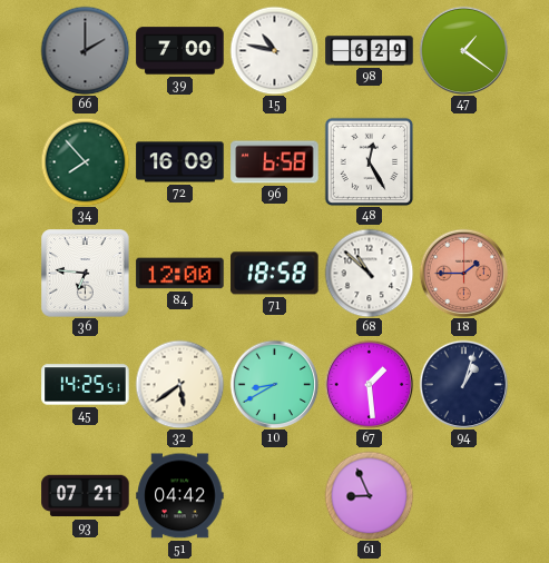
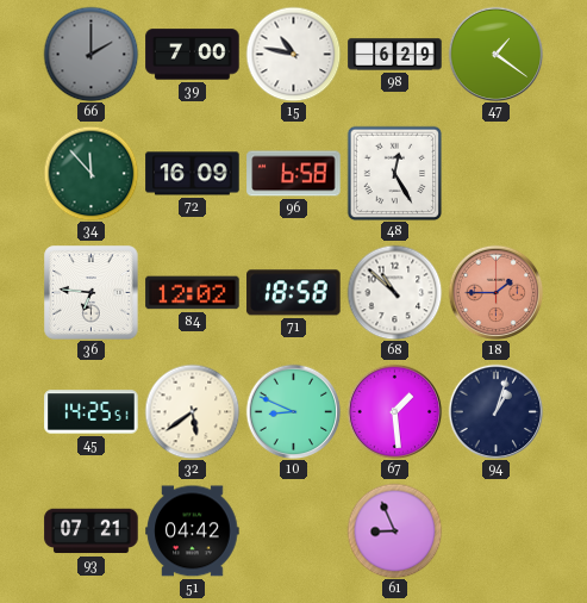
34: 7:53 -> 11:53 (90, 173)
84: 12:00 -> 12:02 (193, 293)
10: 8:40 -> 8:49 (293, 411)
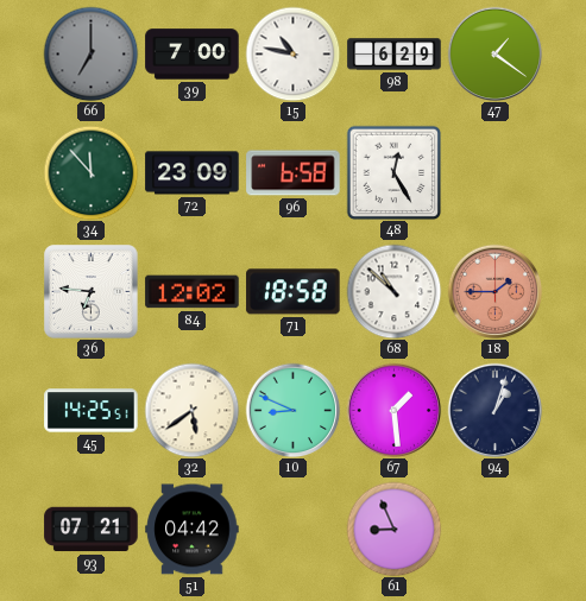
66: 2:00 -> 7:00 (90, 53)
72: 16:09 -> 23:09 (193, 173)
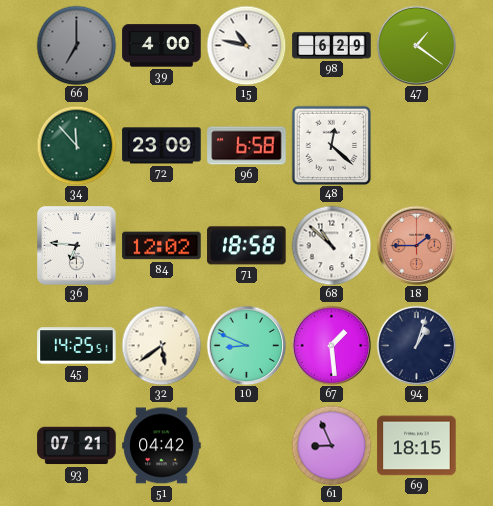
39: 7:00 -> 4:00 (162, 46)
48: 12:25 -> 12:22 (331, 145)
69: none -> 18:15 (417, 446)
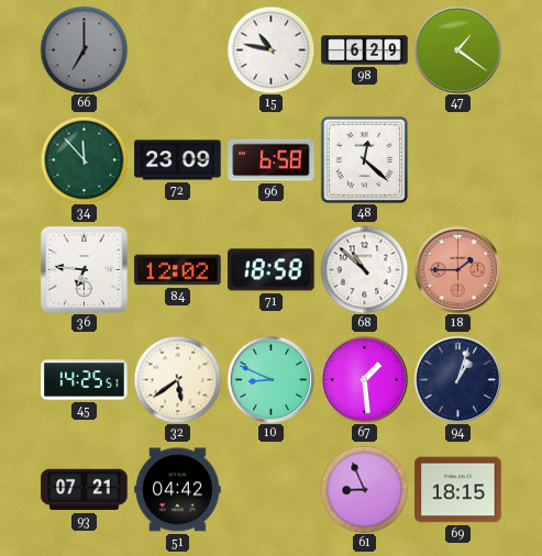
39: 4:00 -> none (162, 46)
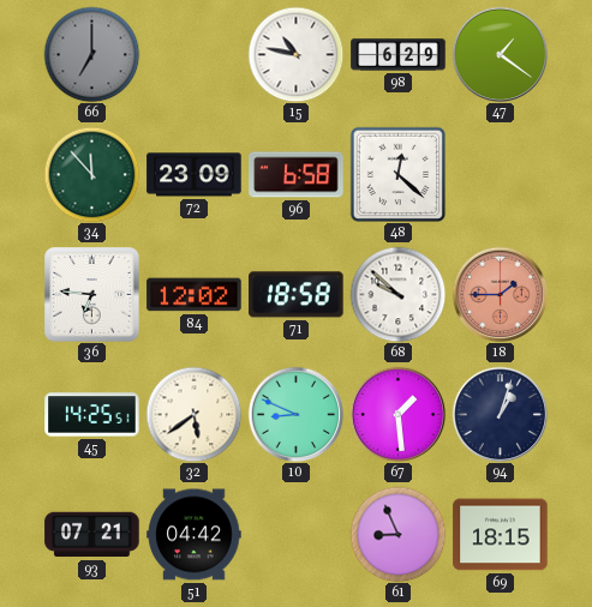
68: 10:52 -> 9:52 (397, 294)
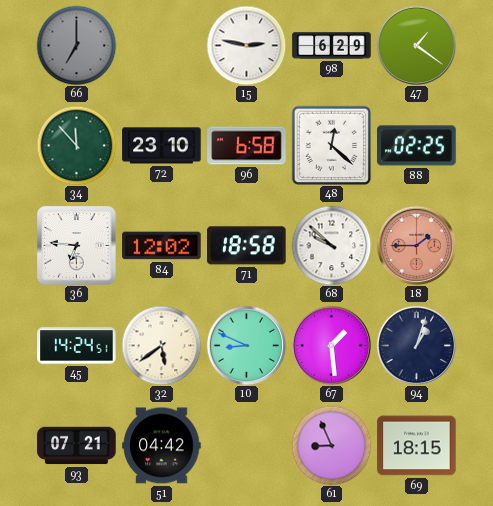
15: 10:47 -> 2:47 (246, 45)
72: 23:09 -> 23:10 (162, 146)
88: none -> 02:25 (417, 146)
45: 14:25 -> 14:24 (77, 346)
